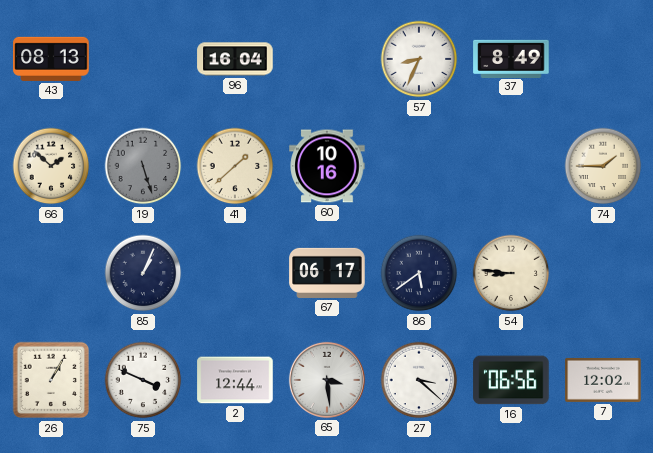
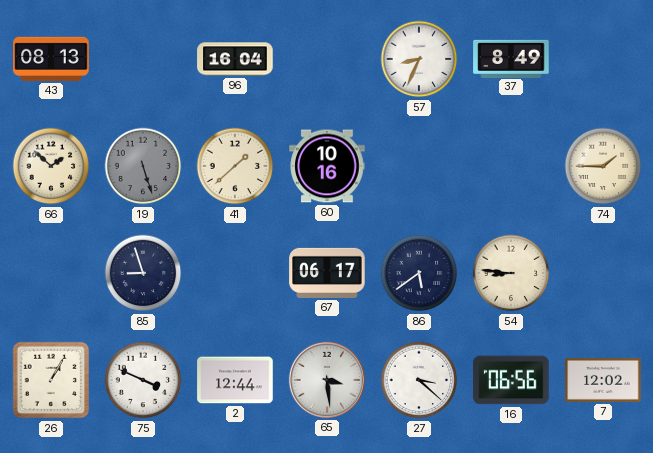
85: 1:04 -> 8:57 (143, 273)
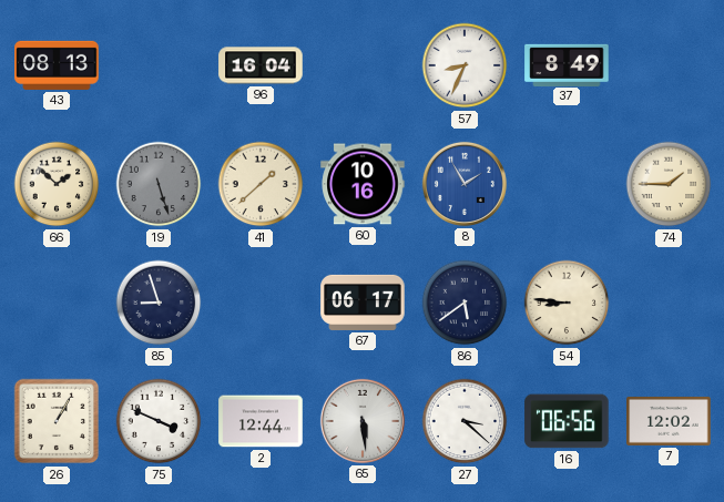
8: none -> 1:55 (465, 184)
65: 3:29 -> 5:29 (363, 421)
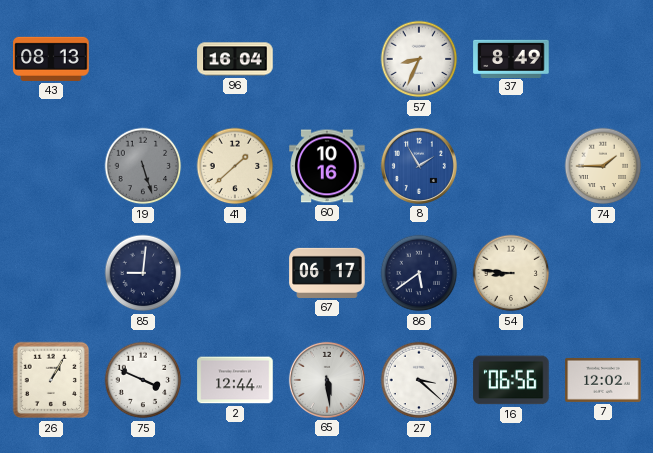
66: 1:52 -> none (57, 184)
85: 8:57 -> 9:01 (143, 273)
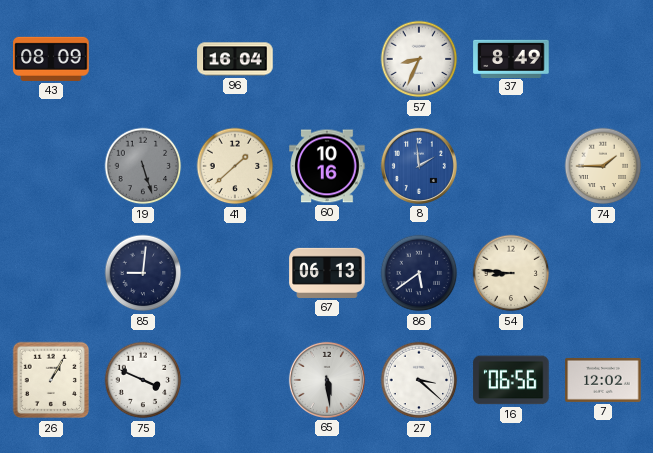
43: 08:13 -> 08:09 (51, 59)
8: 1:55 -> 1:59 (419, 166)
67: 06:17 -> 06:13 (327, 273)
2: 12:44 -> none (235, 380)
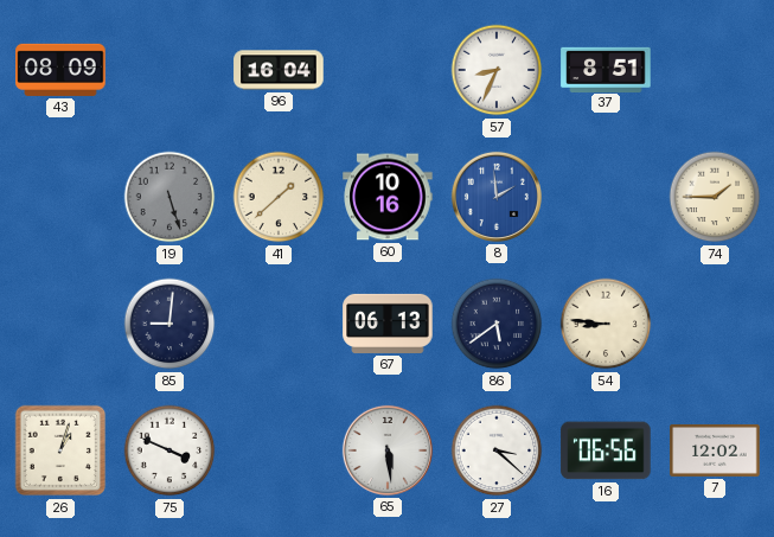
37: 8:49 -> 8:51 (606, 69)
26: 1:05 -> 1:03 (60, 450)
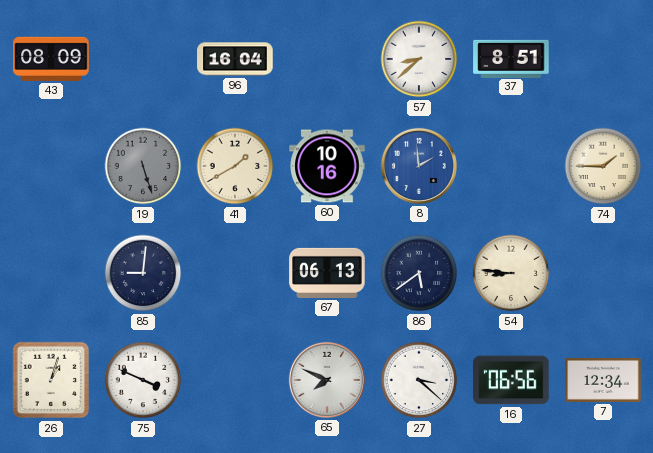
57: 8:34 -> 8:38 (419, 59)
41: 1:38 -> 1:40 (235, 166)
65: 5:29 -> 7:49 (327, 380)
7: 12:02 -> 12:34 (603, 380)
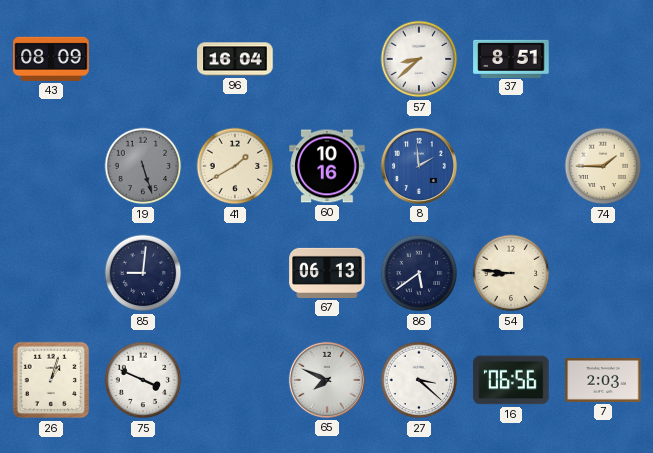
7: 12:34 -> 2:03 (603, 380)
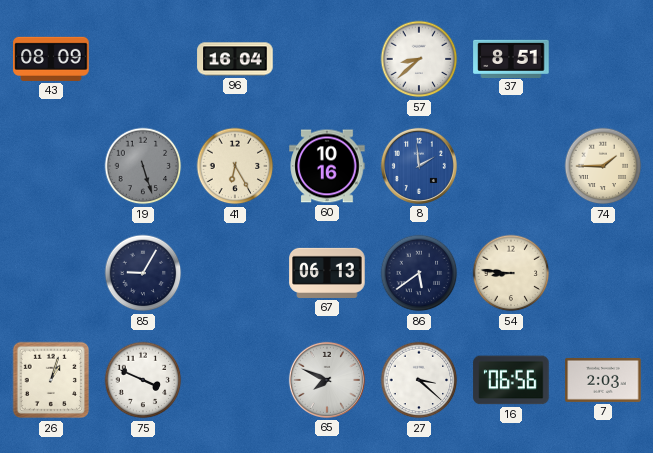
41: 1:40 -> 6:25 (235, 166)
85: 9:01 -> 9:05 (143, 273)
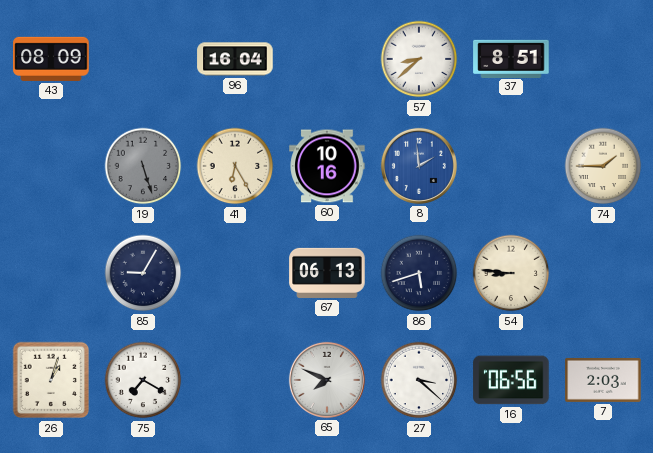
86: 5:39 -> 5:42 (419, 273)
75: 3:49 -> 7:20 (143, 380)
